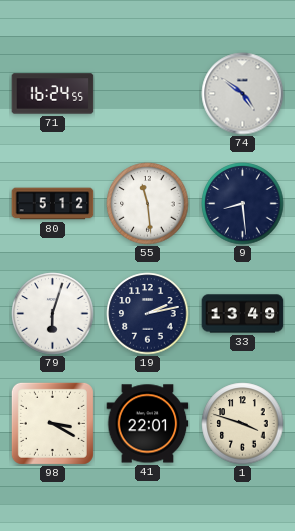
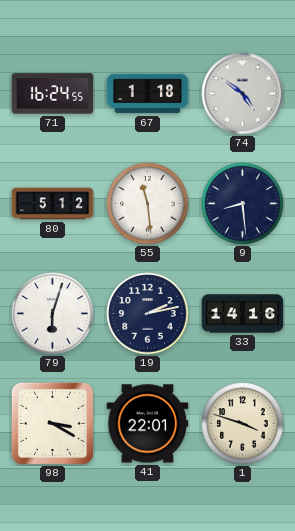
67: none -> 1:18 (148, 94)
33: 13:49 -> 14:16 (243, 314)
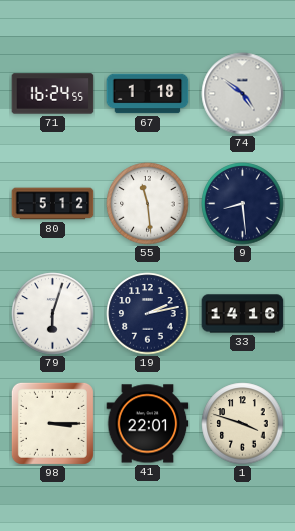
98: 3:20 -> 3:15 (52, 423)
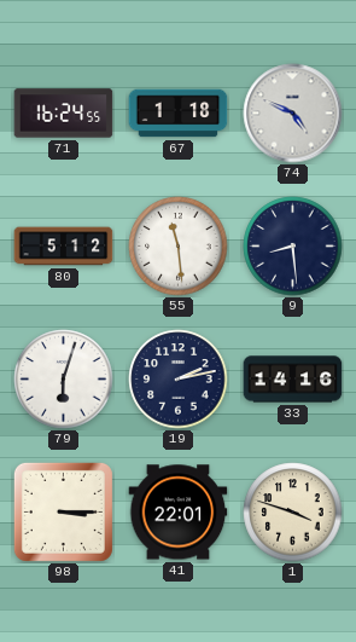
74: 4:51 -> 4:49 (293, 114)
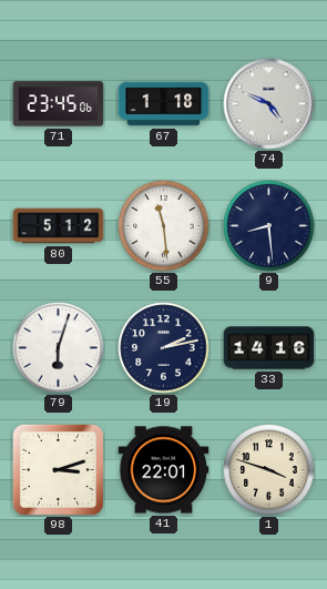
71: 16:24 -> 23:45 (59, 104)
98: 3:15 -> 3:12 (58, 469)
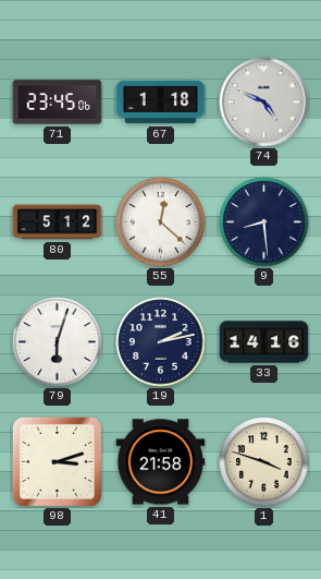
55: 11:29 -> 12:22 (161, 222)
41: 22:01 -> 21:58 (161, 462)
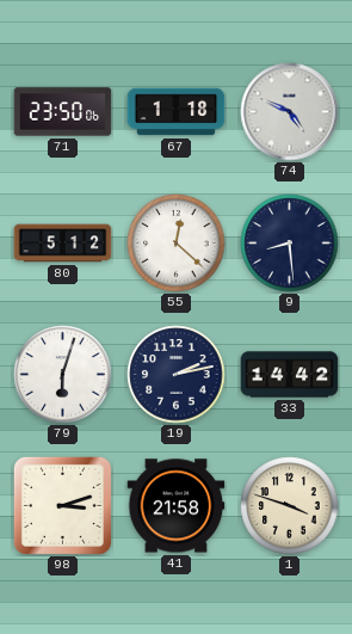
71: 23:45 -> 23:50 (63, 112)
33: 14:16 -> 14:42 (290, 375)
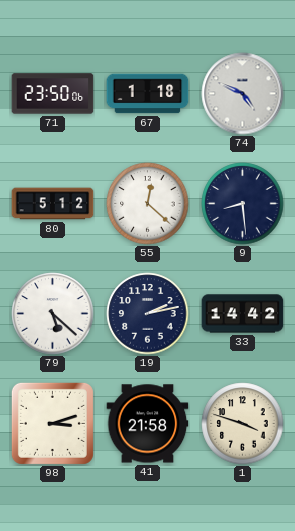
79: 6:03 -> 5:22 (53, 314)
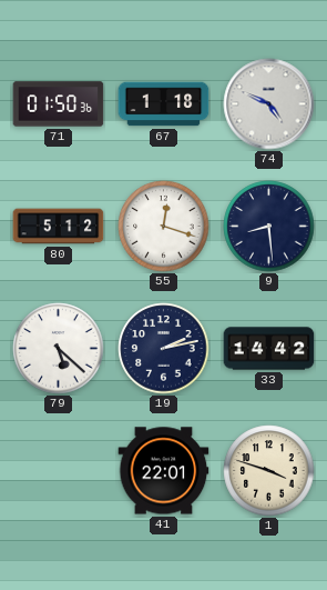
71: 23:50 -> 01:50 (59, 104)
55: 12:22 -> 12:18 (164, 227)
98: 3:12 -> none (52, 423)
41: 21:58 -> 22:01 (164, 471)
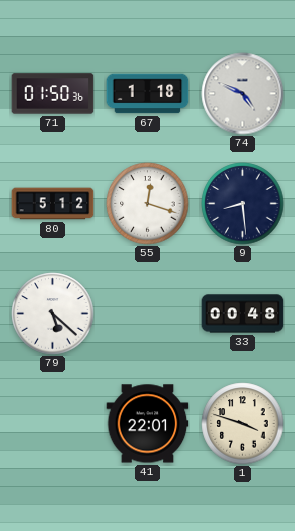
19: 2:13 -> none (164, 349)
33: 14:42 -> 00:48 (243, 314)
